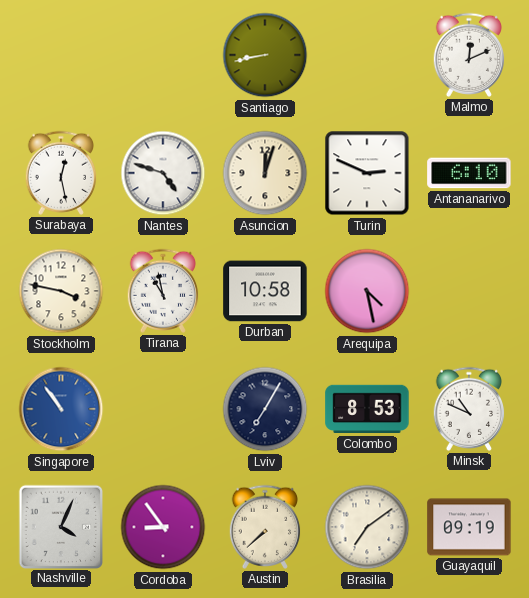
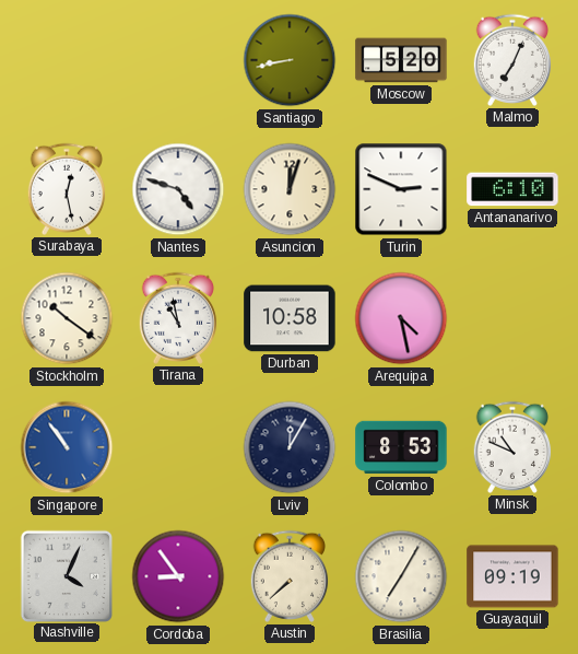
Moscow: none -> 5:20 (401, 60)
Malmo: 12:11 -> 7:04 (512, 60)
Stockholm: 3:47 -> 10:21 (67, 318)
Lviv: 7:05 -> 12:05 (290, 447)
Brasilia: 7:09 -> 7:05 (401, 576)
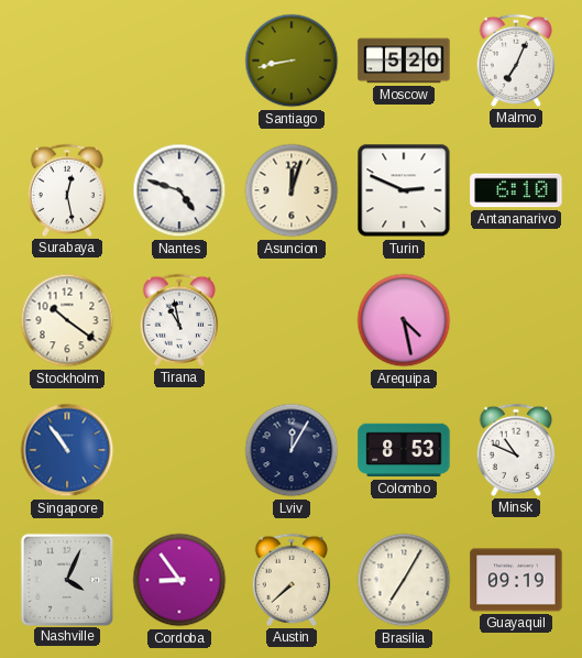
Durban: 10:58 -> none (290, 318)
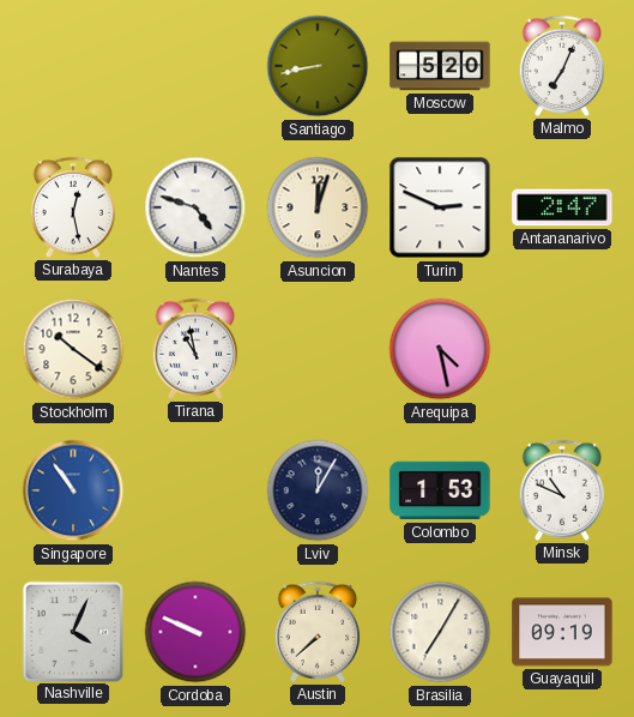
Antananarivo: 6:10 -> 2:47 (562, 207)
Colombo: 8:53 -> 1:53 (440, 490)
Cordoba: 8:54 -> 9:49 (195, 632)
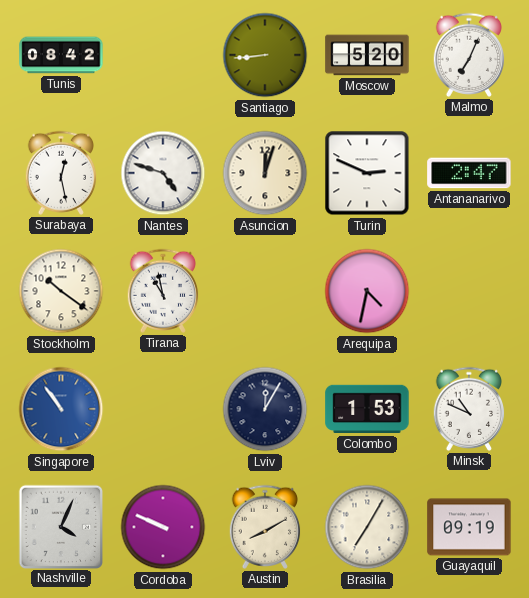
Tunis: none -> 08:42 (61, 55)
Santiago: 8:43 -> 8:44 (265, 55)
Arequipa: 4:28 -> 4:32 (367, 291)
Austin: 7:38 -> 8:10 (265, 527)
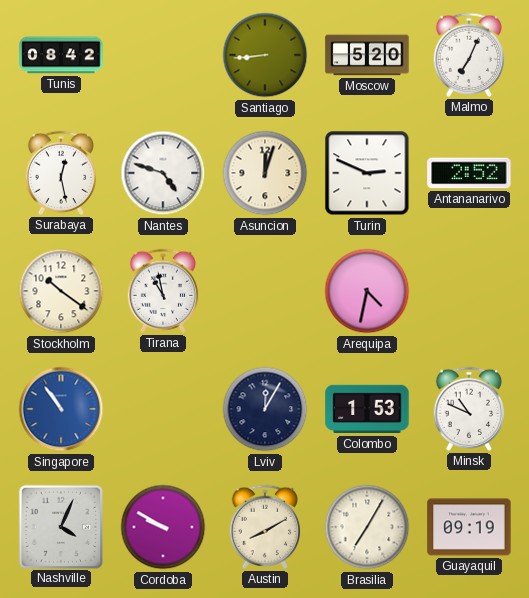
Antananarivo: 2:47 -> 2:52 (469, 173)
Cordoba: 9:49 -> 9:50 (163, 527)
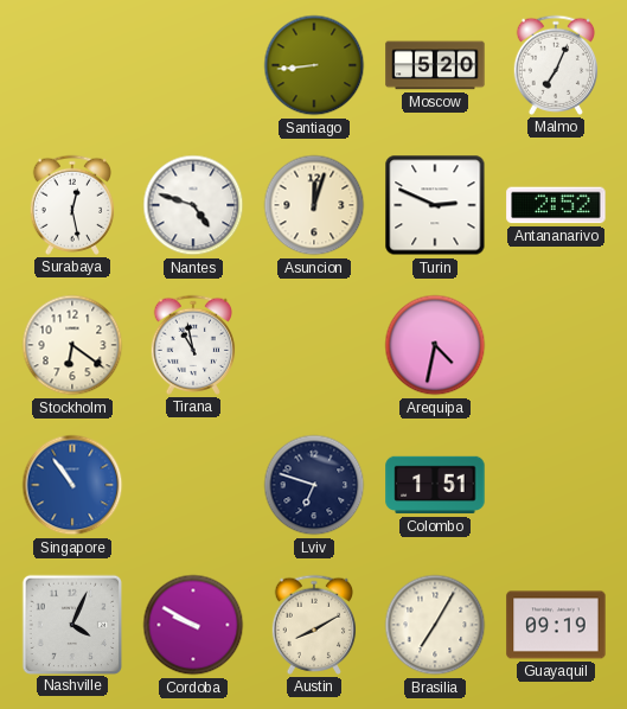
Tunis: 08:42 -> none (61, 55)
Stockholm: 10:21 -> 6:21 (72, 345)
Lviv: 12:05 -> 6:48 (314, 485)
Colombo: 1:53 -> 1:51 (435, 485)
Minsk: 10:49 -> none (469, 409)
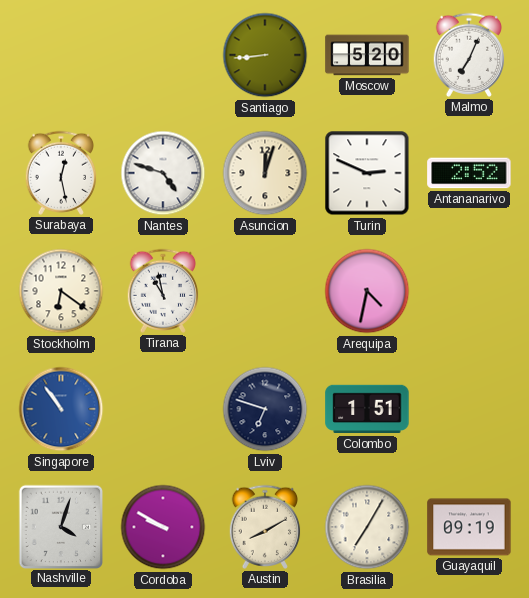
Nashville: 4:04 -> 4:03 (60, 526)
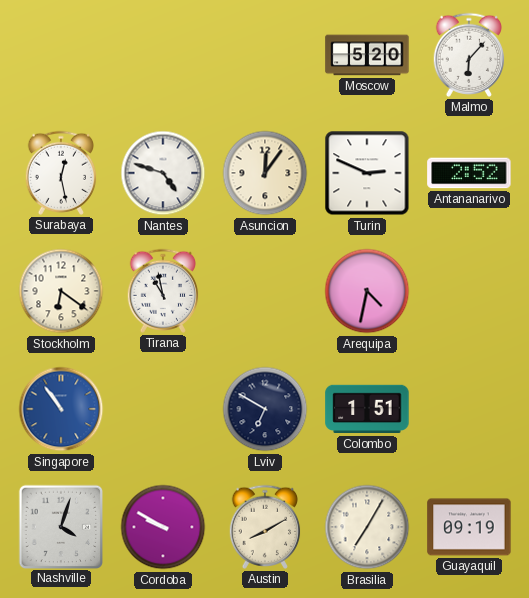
Santiago: 8:44 -> none (265, 55)
Malmo: 7:04 -> 6:07 (469, 55)
Asuncion: 12:03 -> 12:06 (265, 173)
Lviv: 6:48 -> 6:50 (265, 409)
